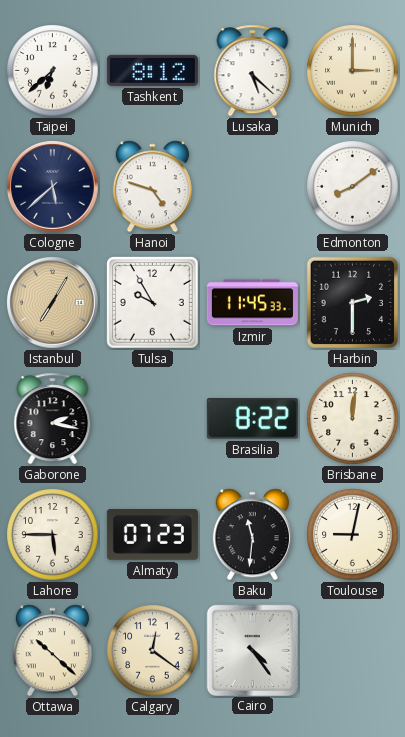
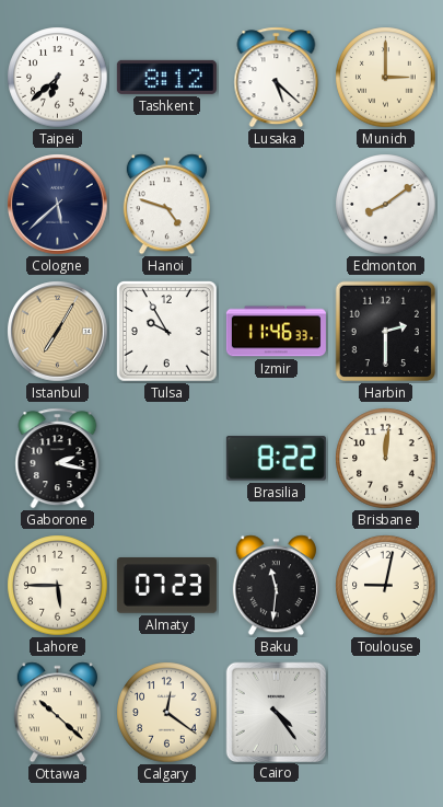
Izmir: 11:45 -> 11:46 (276, 332)
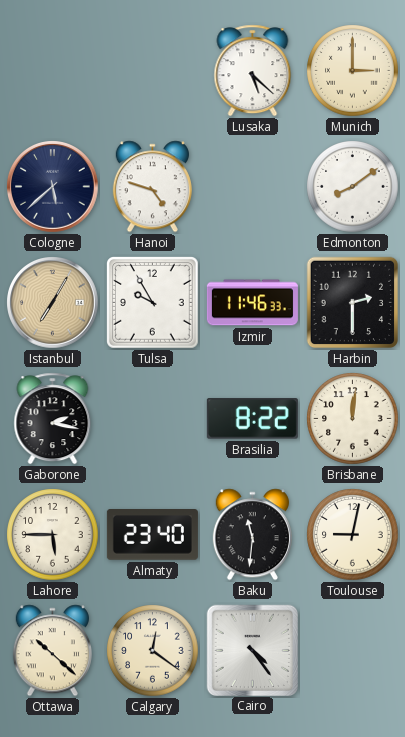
Taipei: 6:38 -> none (58, 78)
Tashkent: 8:12 -> none (166, 77)
Almaty: 07:23 -> 23:40 (152, 535)
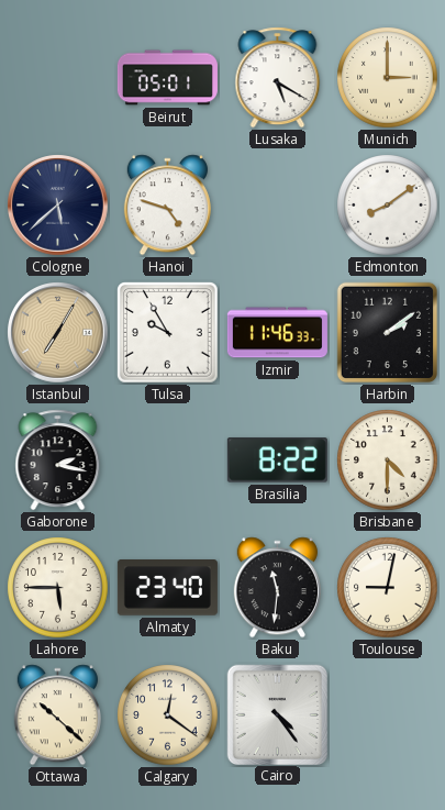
Beirut: none -> 05:01 (167, 78)
Lusaka: 5:22 -> 5:20 (278, 78)
Harbin: 2:30 -> 2:09 (388, 333)
Brisbane: 12:01 -> 4:30 (388, 461)
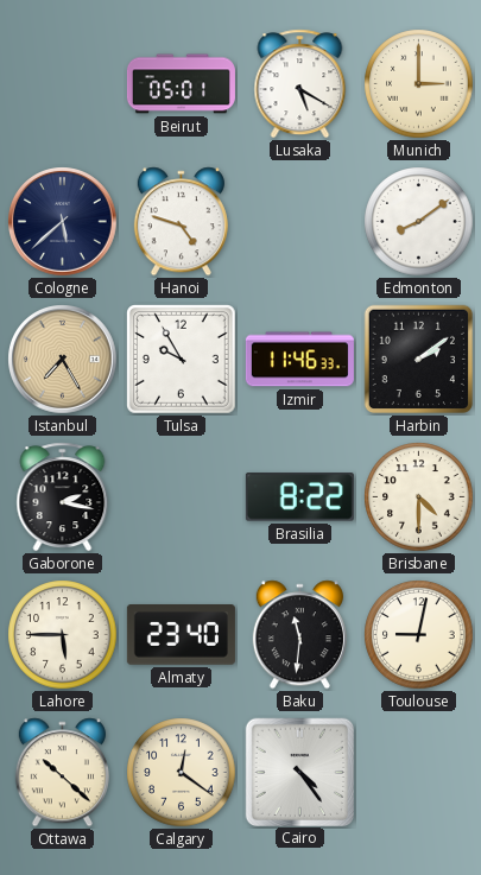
Istanbul: 7:05 -> 7:25 (63, 360)
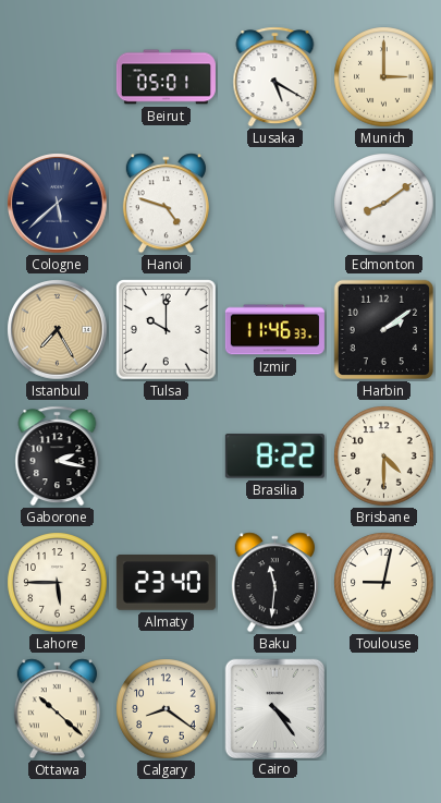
Tulsa: 9:55 -> 10:00 (167, 330)
Calgary: 12:21 -> 8:21 (167, 709)
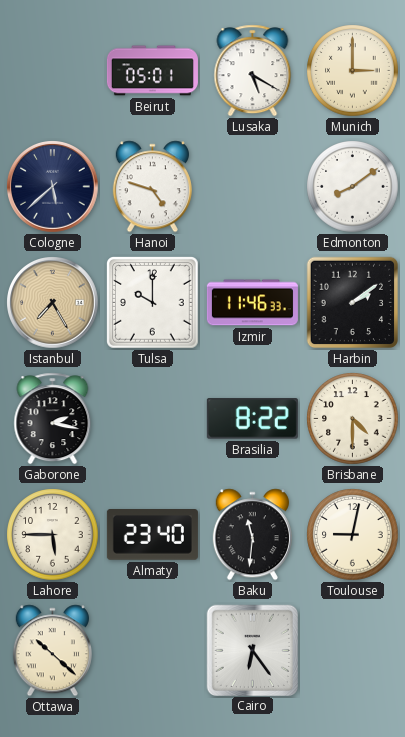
Calgary: 8:21 -> none (167, 709)
Cairo: 4:24 -> 6:24 (252, 650)
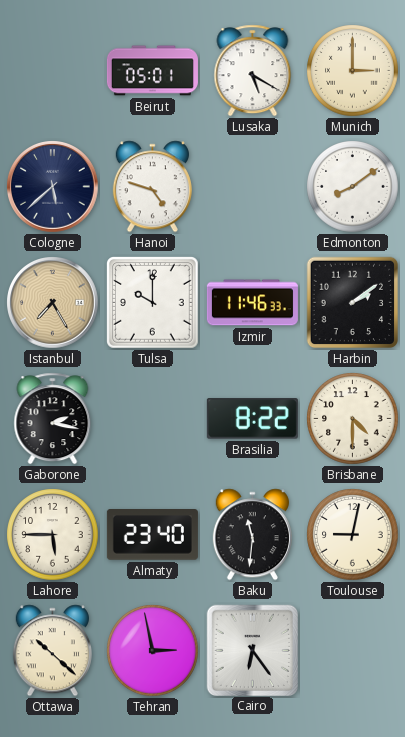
Tehran: none -> 2:58 (153, 651)
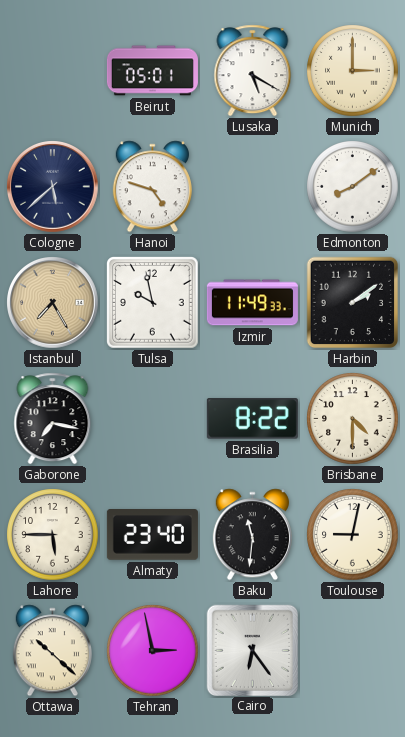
Tulsa: 10:00 -> 9:58 (153, 303)
Izmir: 11:46 -> 11:49 (252, 303)
Gaborone: 2:17 -> 7:17 (53, 419)
